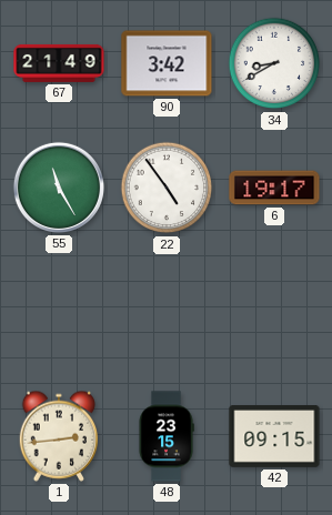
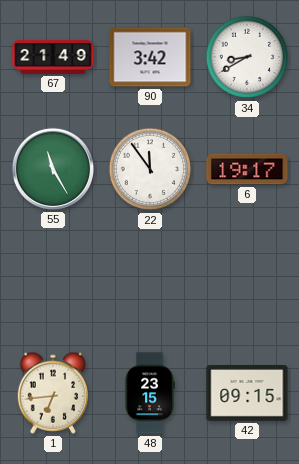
22: 4:54 -> 11:54 (150, 169)
1: 2:44 -> 6:44 (53, 393)
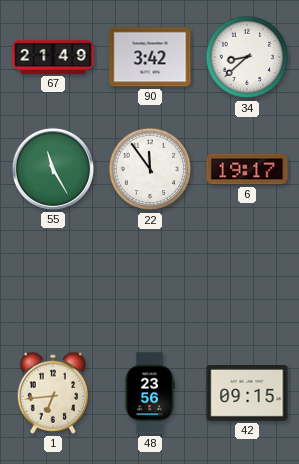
34: 8:40 -> 8:38 (247, 57)
48: 23:15 -> 23:56 (150, 393)
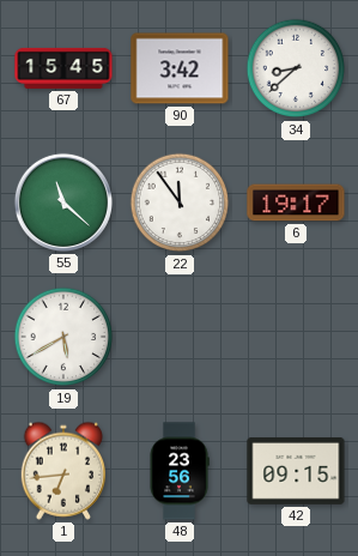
67: 21:49 -> 15:45 (63, 68)
55: 11:25 -> 11:22 (63, 203)
19: none -> 5:40 (63, 337)
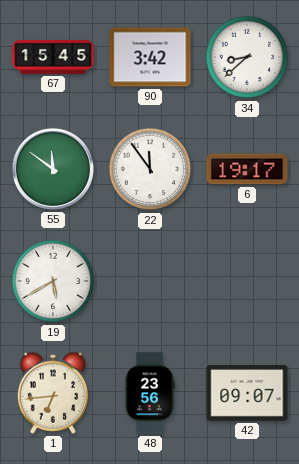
55: 11:22 -> 11:51 (53, 169)
42: 09:15 -> 09:07 (247, 394)
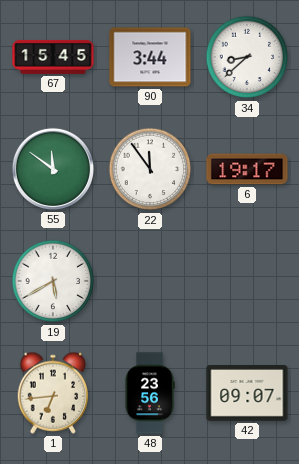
90: 3:42 -> 3:44 (150, 57)
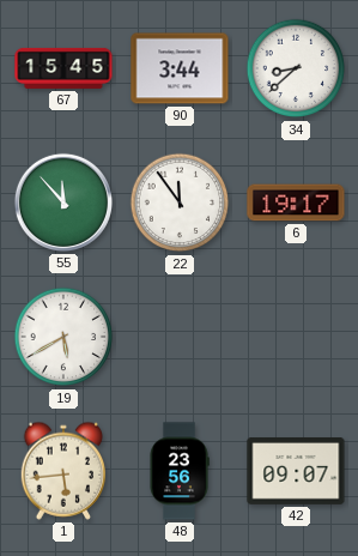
55: 11:51 -> 11:53 (63, 203)
1: 6:44 -> 5:44 (63, 471)
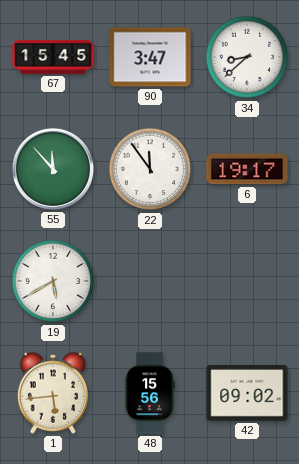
90: 3:44 -> 3:47 (150, 57)
48: 23:56 -> 15:56 (150, 393)
42: 09:07 -> 09:02 (247, 394)
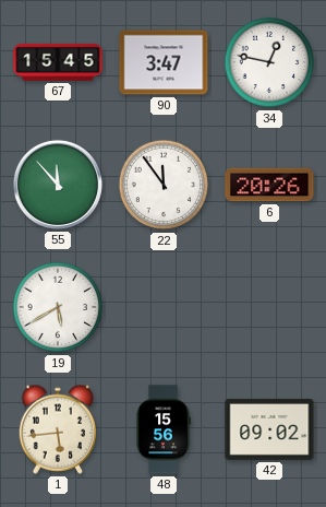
34: 8:38 -> 12:47 (269, 62)
6: 19:17 -> 20:26 (269, 185)
